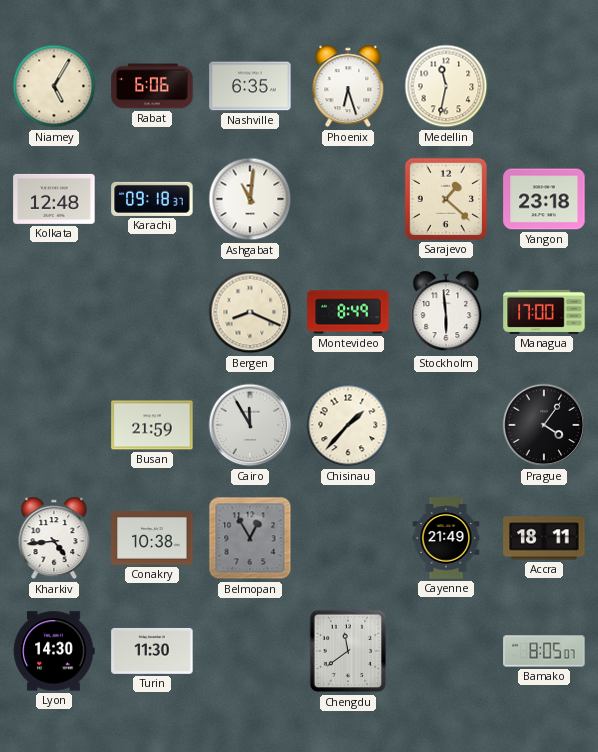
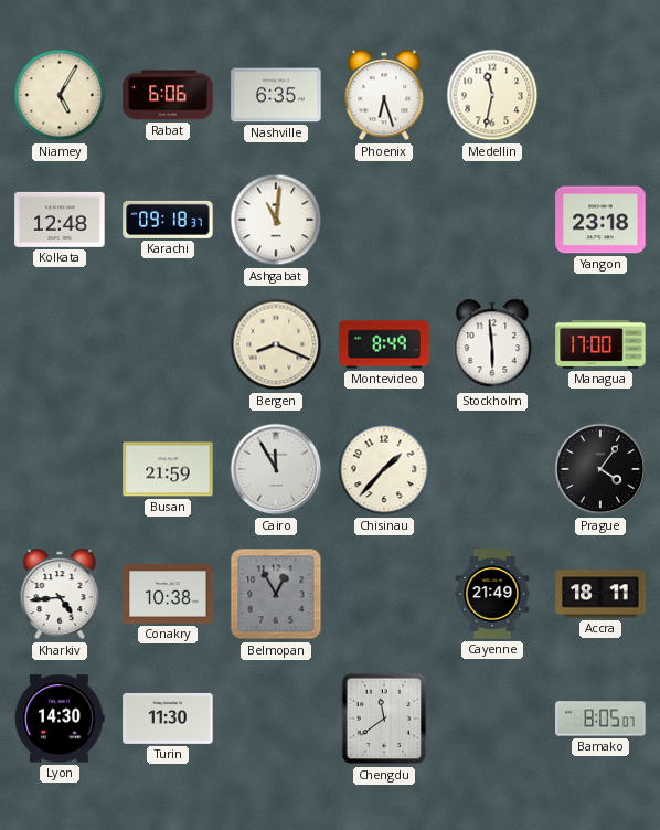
Sarajevo: 1:22 -> none (446, 199)
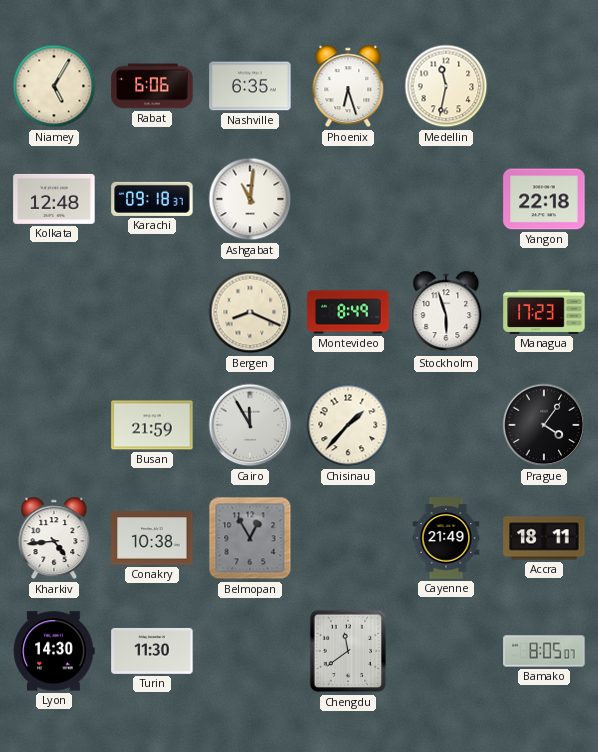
Yangon: 23:18 -> 22:18 (544, 199)
Stockholm: 5:59 -> 5:57 (446, 312)
Managua: 17:00 -> 17:23 (544, 312)
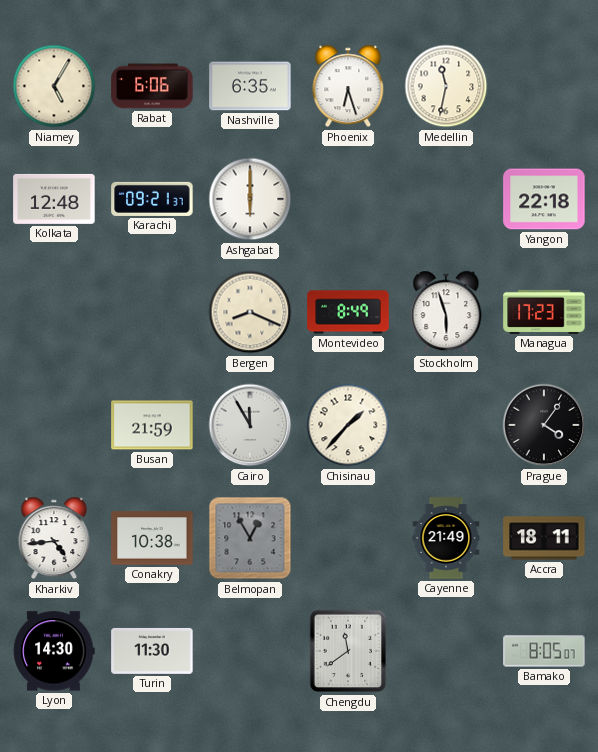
Karachi: 09:18 -> 09:21 (152, 199)
Ashgabat: 11:01 -> 6:00 (250, 199)
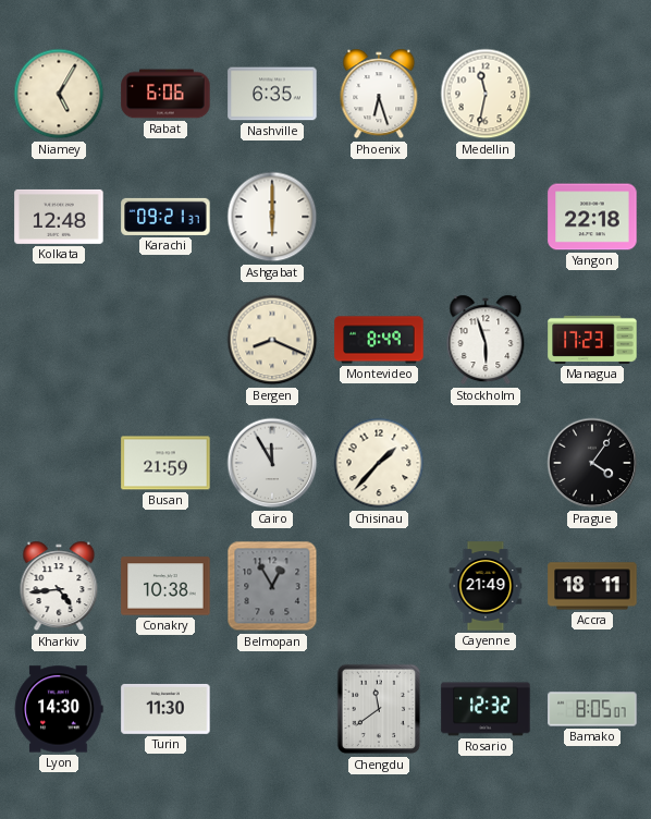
Rosario: none -> 12:32 (486, 709)
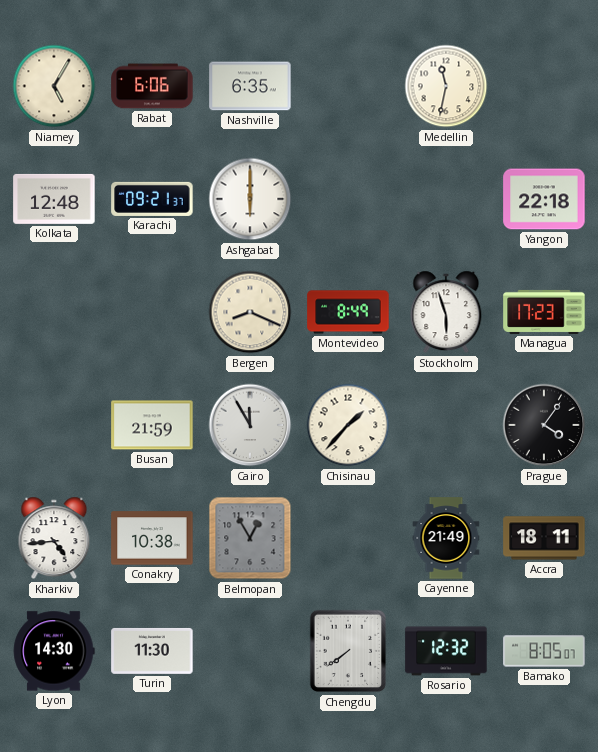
Phoenix: 6:27 -> none (379, 94)
Chengdu: 11:39 -> 7:39 (348, 651)
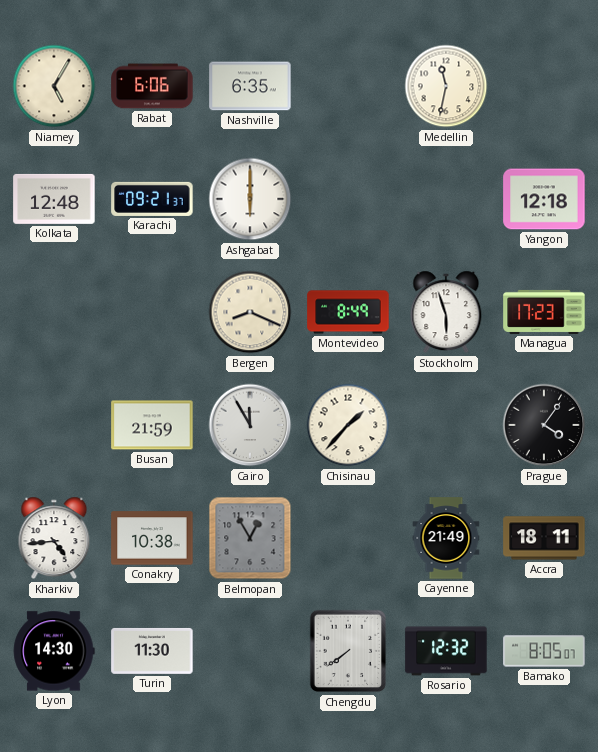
Yangon: 22:18 -> 12:18 (544, 199)
